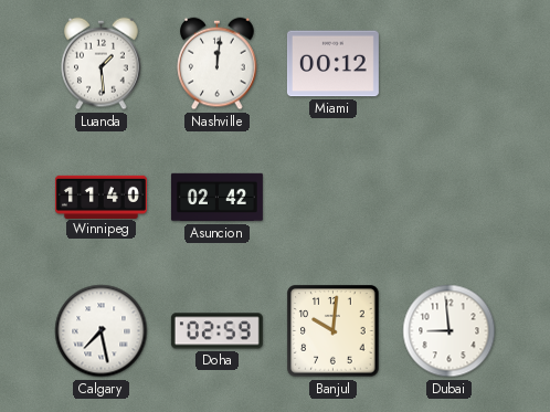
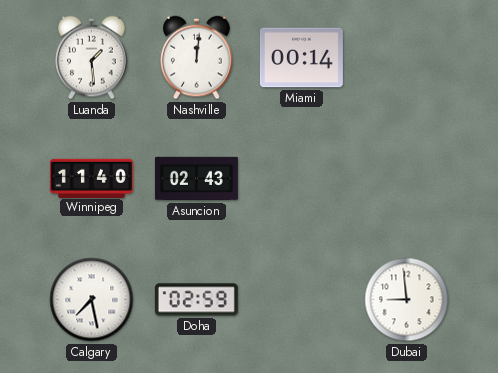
Miami: 00:12 -> 00:14 (301, 58)
Asuncion: 02:42 -> 02:43 (196, 179)
Banjul: 10:01 -> none (334, 331)
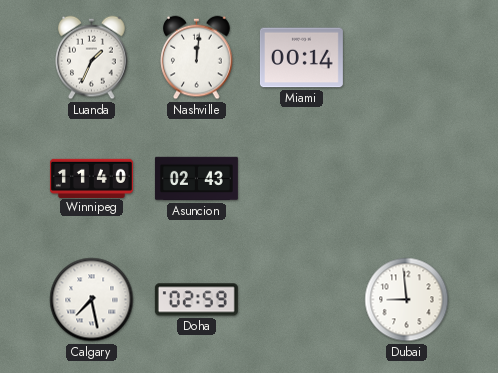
Luanda: 1:29 -> 1:34 (92, 58)
